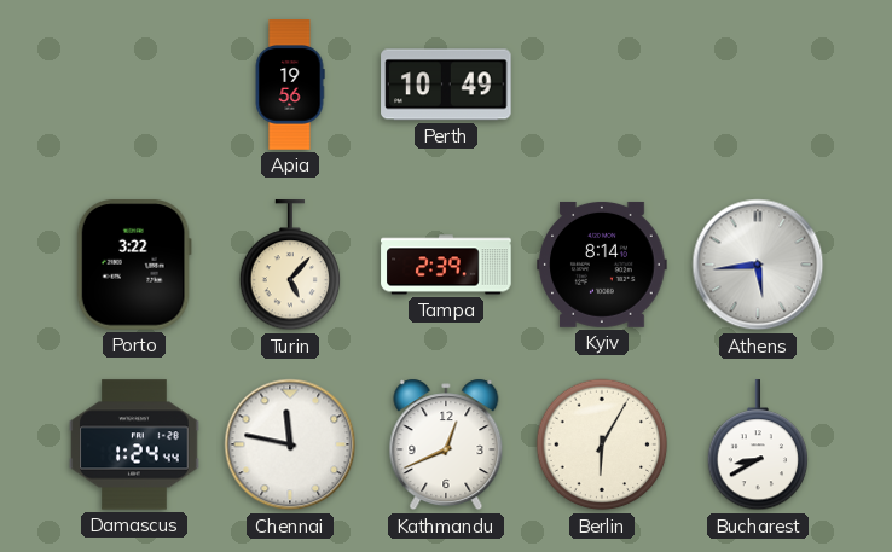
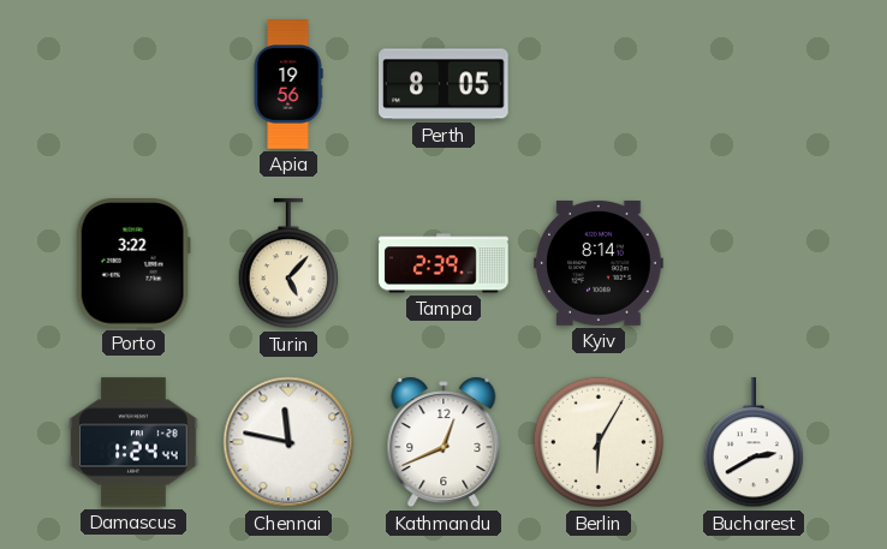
Perth: 10:49 -> 8:05 (443, 84)
Athens: 5:44 -> none (758, 265)
Bucharest: 8:40 -> 2:40 (754, 443)
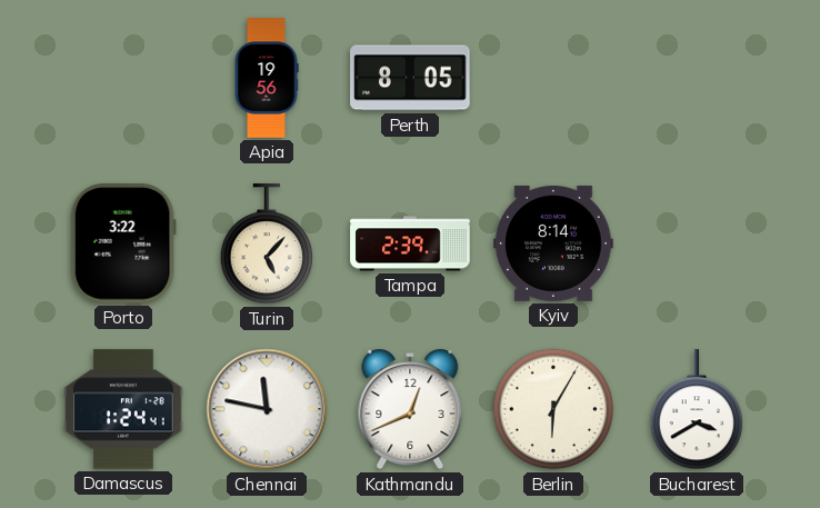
Damascus: 1:24:44 -> 1:24:41 (123, 409)
Bucharest: 2:40 -> 3:40 (697, 410)
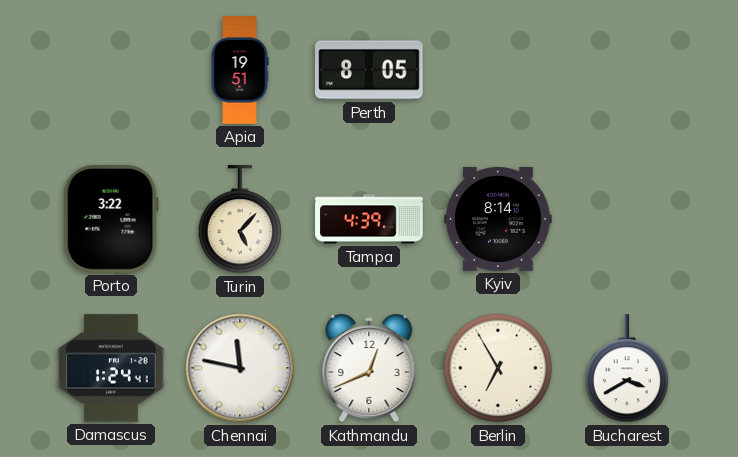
Apia: 19:56 -> 19:51 (240, 70)
Tampa: 2:39 -> 4:39 (369, 219)
Berlin: 6:05 -> 6:55 (498, 368)
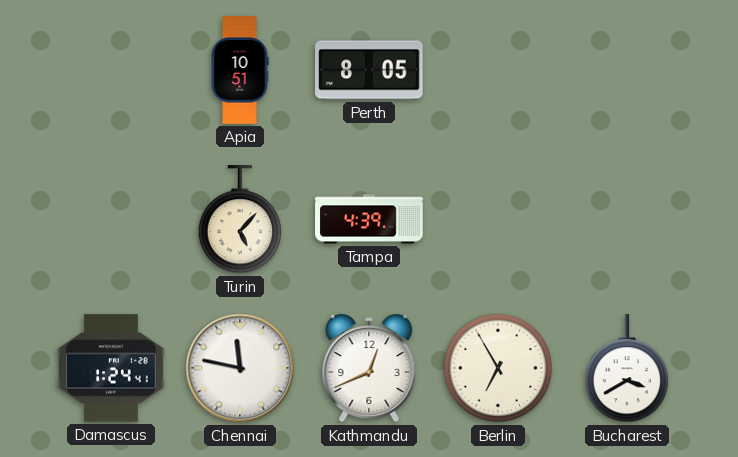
Apia: 19:51 -> 10:51 (240, 70)
Porto: 3:22 -> none (111, 220)
Kyiv: 8:14 -> none (498, 219)
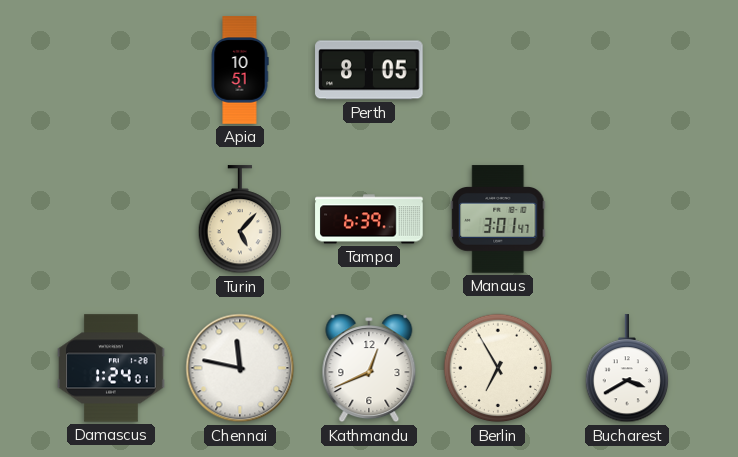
Tampa: 4:39 -> 6:39 (369, 219)
Manaus: none -> 3:01 (498, 219)
Damascus: 1:24:41 -> 1:24:01 (111, 368)
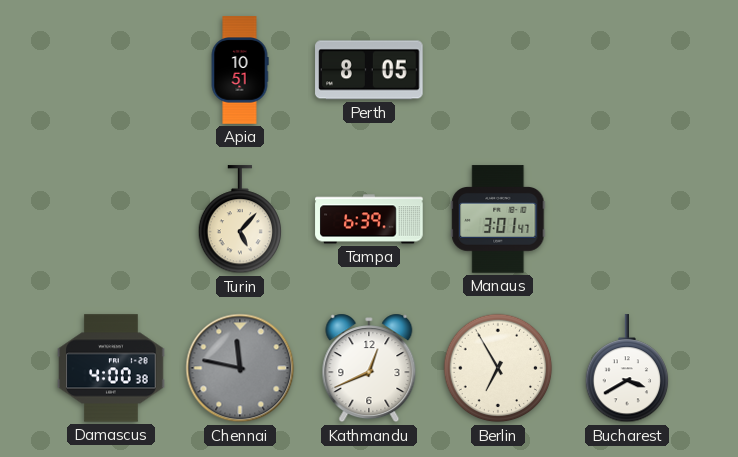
Damascus: 1:24 -> 4:00 (111, 368)
Chennai dial: white -> grey (240, 368)
